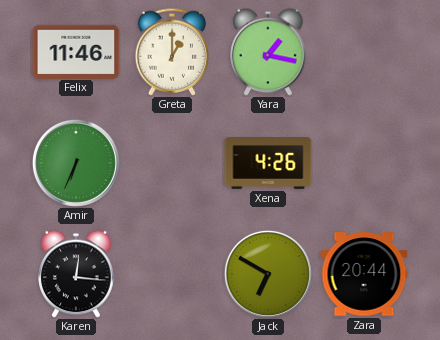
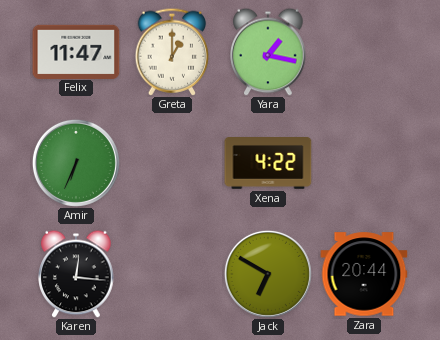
Felix: 11:46 -> 11:47 (76, 51)
Xena: 4:26 -> 4:22 (268, 164)
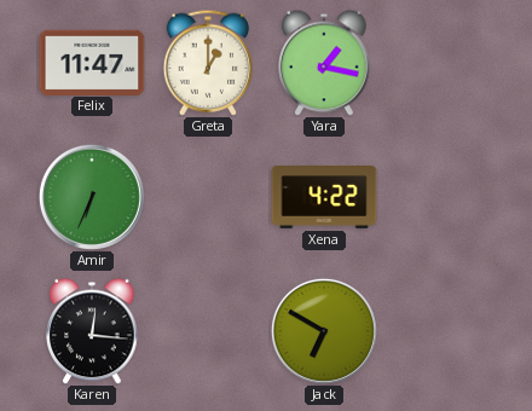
Zara: 20:44 -> none (364, 274)
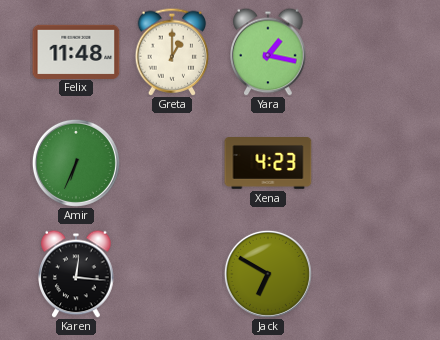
Felix: 11:47 -> 11:48 (76, 51)
Xena: 4:22 -> 4:23 (268, 164)
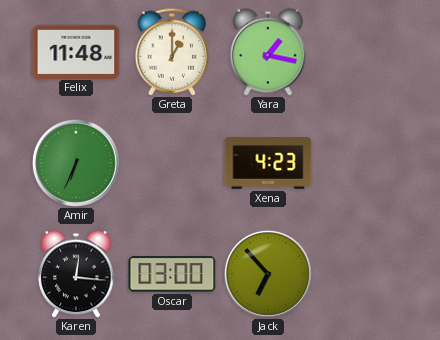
Oscar: none -> 03:00 (172, 274)
Jack: 6:50 -> 6:53 (268, 274)
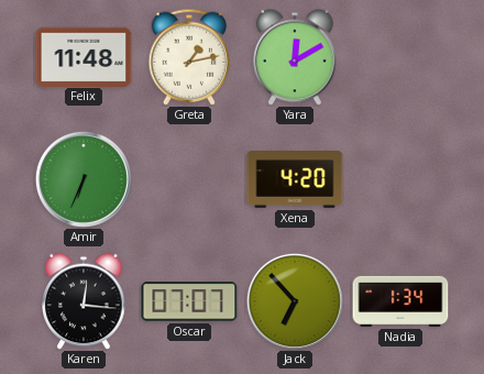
Greta: 1:00 -> 1:13 (189, 57)
Yara: 1:17 -> 12:10 (295, 57)
Xena: 4:23 -> 4:20 (295, 180)
Oscar: 03:00 -> 07:07 (189, 301)
Nadia: none -> 1:34 (400, 301)
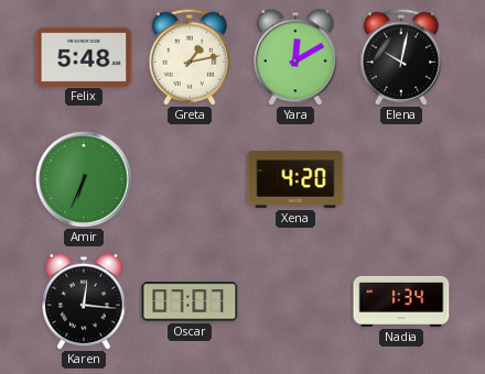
Felix: 11:48 -> 5:48 (84, 56)
Elena: none -> 10:02 (401, 57)
Jack: 6:53 -> none (295, 301)
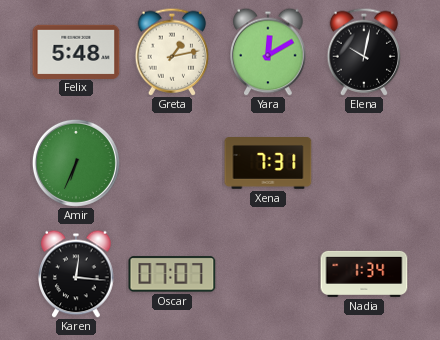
Xena: 4:20 -> 7:31 (268, 164)
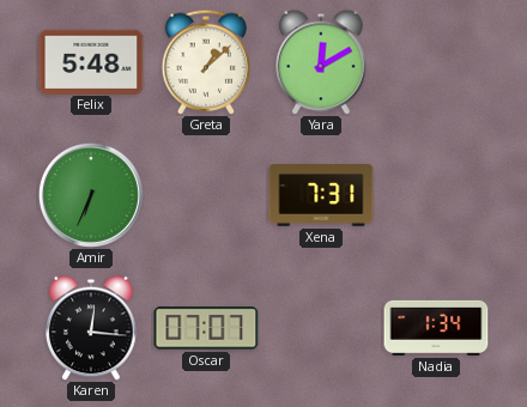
Greta: 1:13 -> 1:08 (206, 62)
Elena: 10:02 -> none (364, 52)
